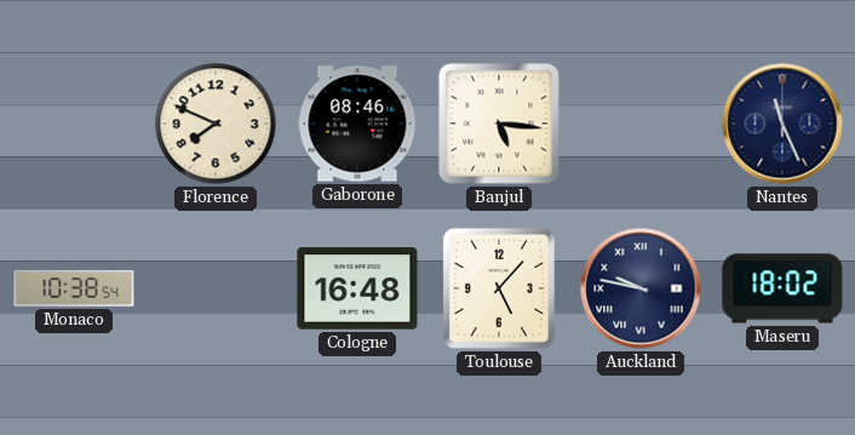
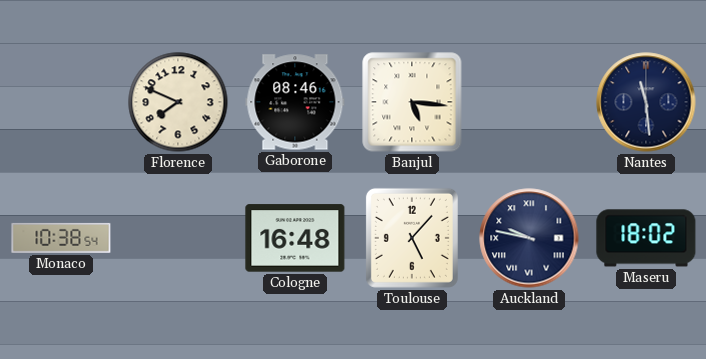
Nantes: 11:26 -> 11:29 (646, 102)
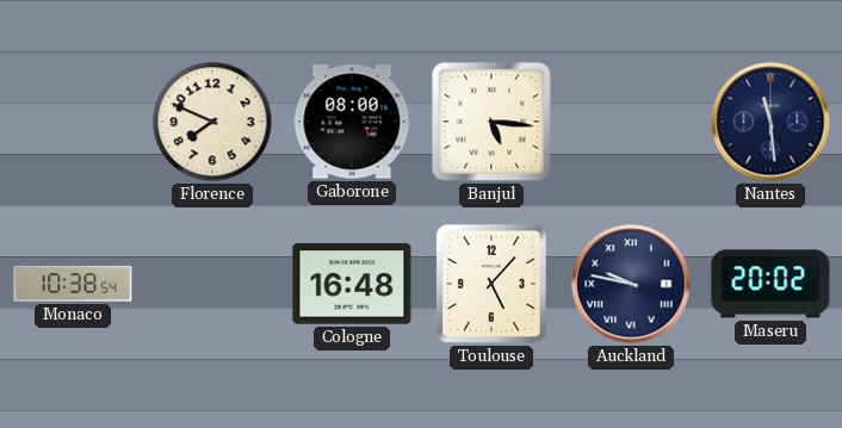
Gaborone: 08:46 -> 08:00 (352, 122)
Maseru: 18:02 -> 20:02 (770, 284)
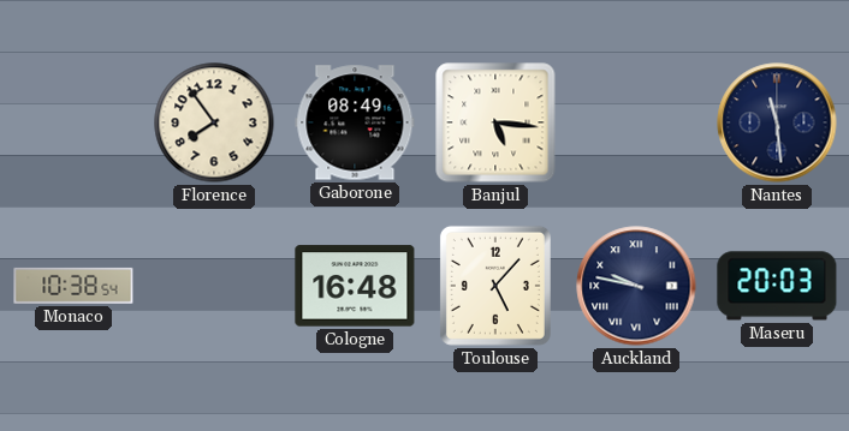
Florence: 7:49 -> 7:54 (214, 122)
Gaborone: 08:00 -> 08:49 (355, 122)
Maseru: 20:02 -> 20:03 (777, 286)
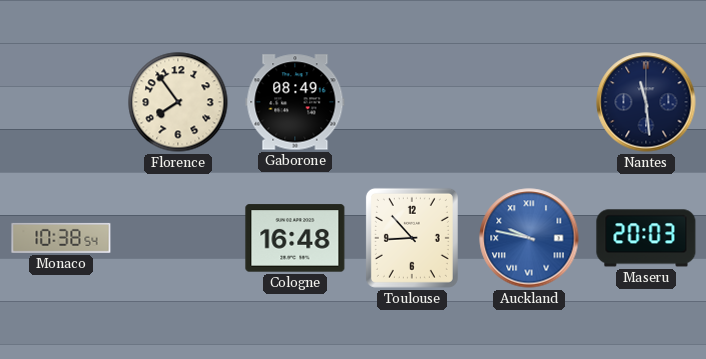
Banjul: 5:16 -> none (495, 122)
Toulouse: 5:07 -> 8:53 (412, 238)
Auckland dial: navy -> blue (529, 238)
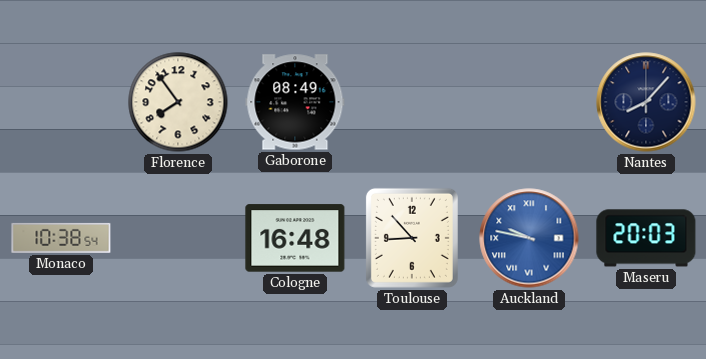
Nantes: 11:29 -> 8:07 (646, 102)
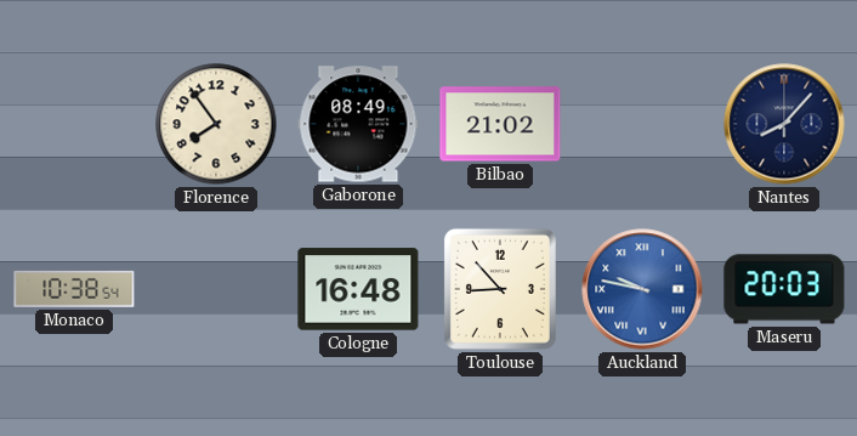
Bilbao: none -> 21:02 (500, 124)
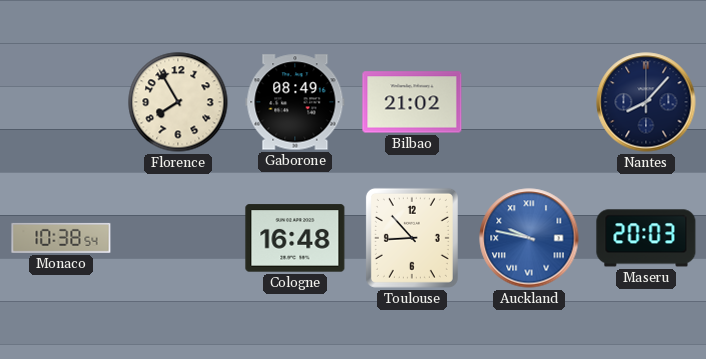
Florence: 7:54 -> 7:55 (178, 102)
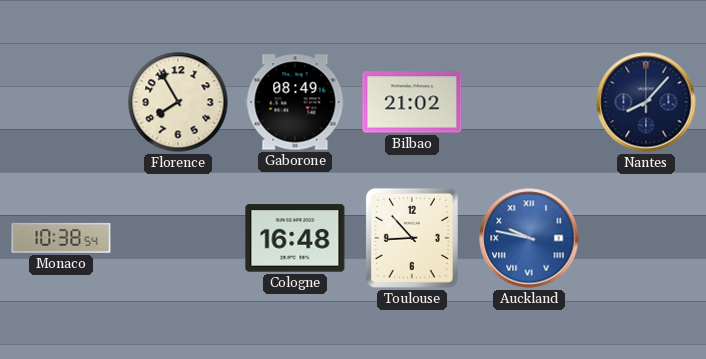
Maseru: 20:03 -> none (646, 238)
